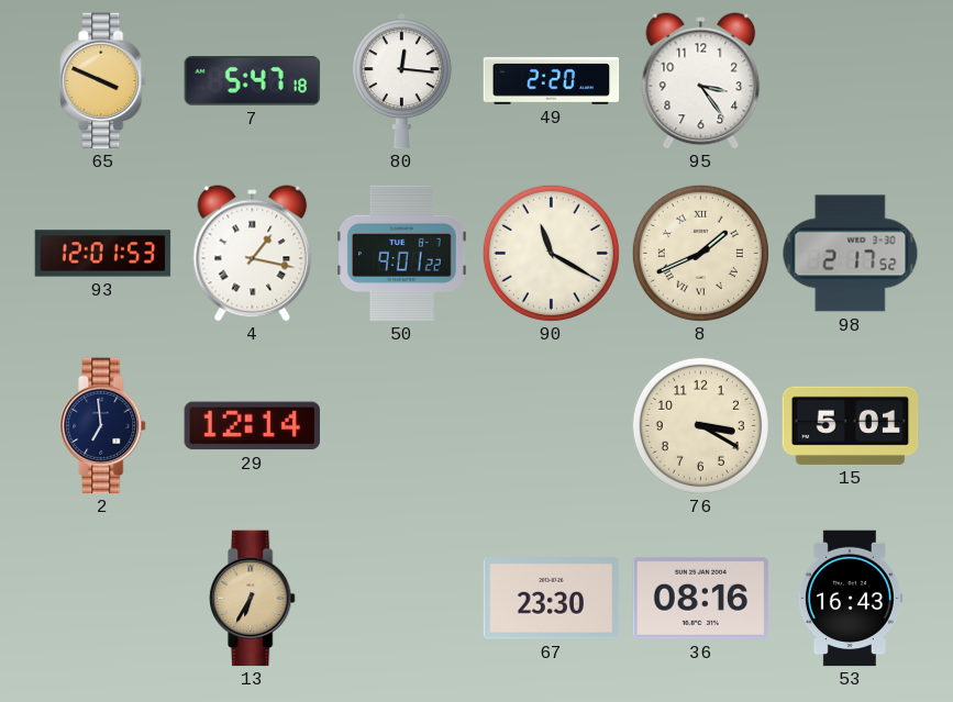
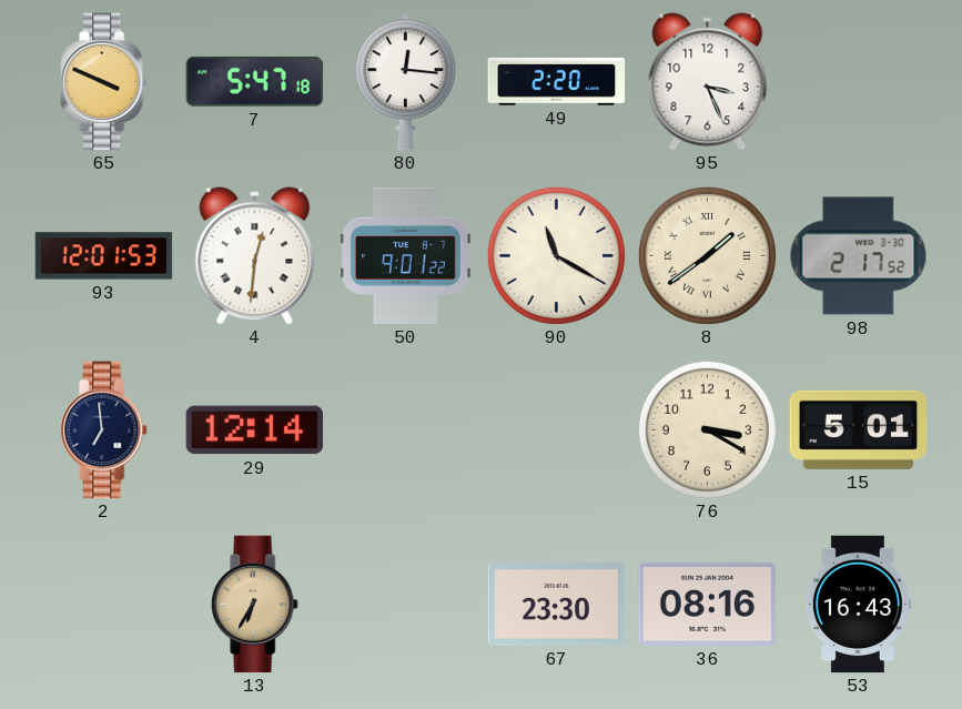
95: 3:24 -> 3:26 (708, 82)
4: 1:17 -> 12:31 (255, 256)
8: 1:41 -> 1:39 (707, 255)
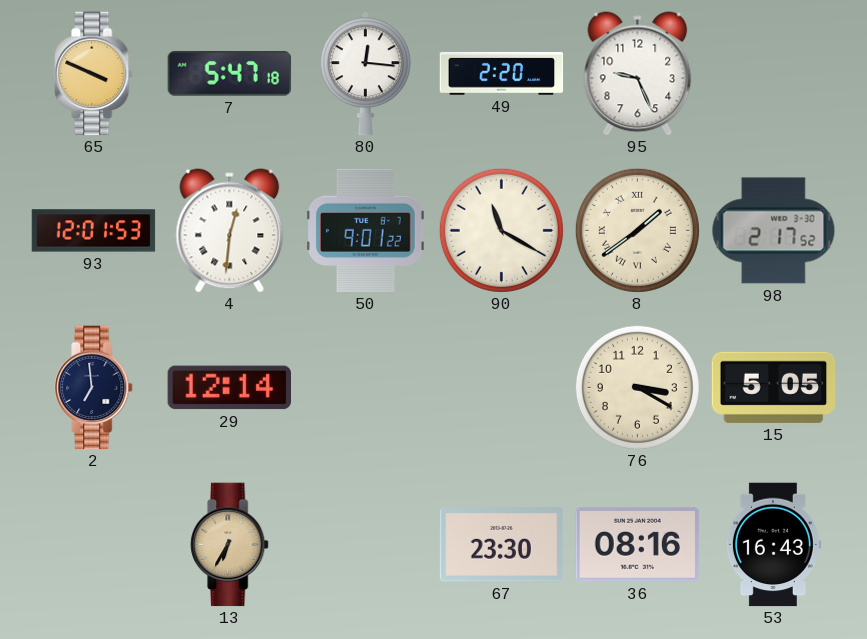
95: 3:26 -> 9:26 (638, 74)
15: 5:01 -> 5:05 (774, 387)
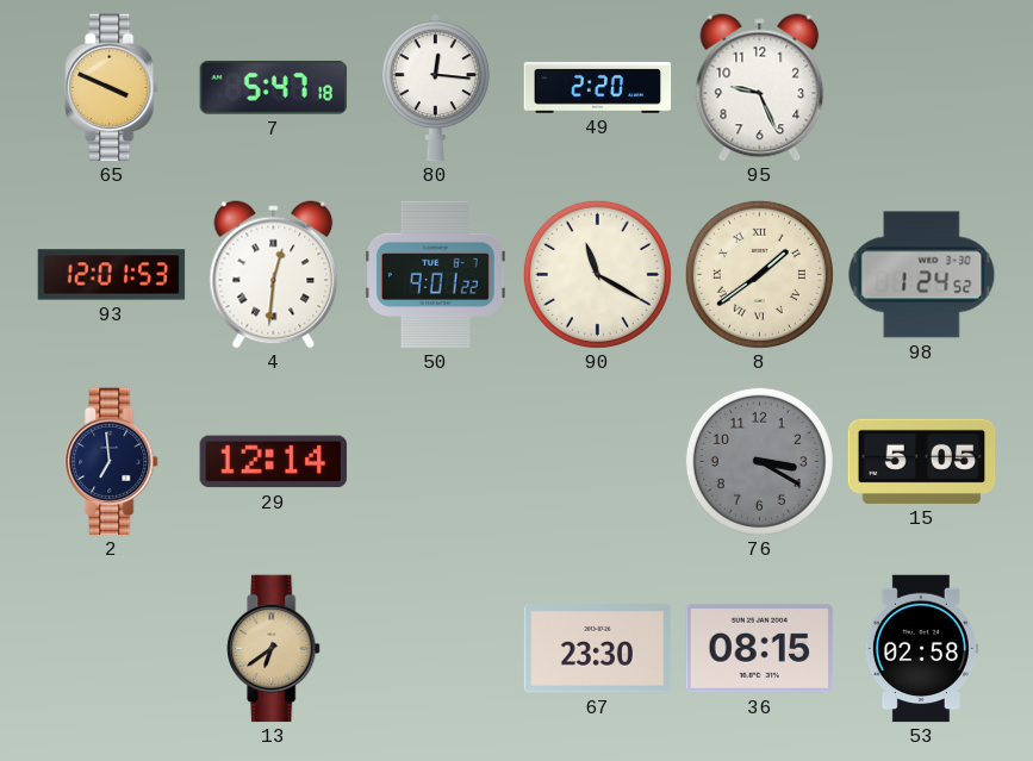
98: 2:17 -> 1:24 (922, 275)
76 dial: cream -> grey (759, 461)
13: 6:35 -> 6:39 (274, 649)
36: 08:16 -> 08:15 (760, 648)
53: 16:43 -> 02:58 (921, 649)
